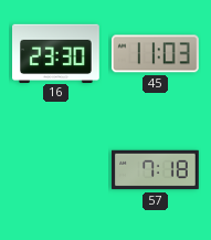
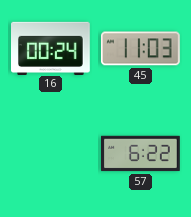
16: 23:30 -> 00:24 (51, 48)
57: 7:18 -> 6:22 (141, 154)
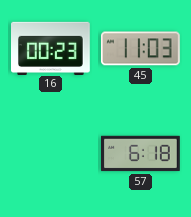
16: 00:24 -> 00:23 (51, 48)
57: 6:22 -> 6:18 (141, 154)
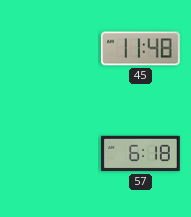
16: 00:23 -> none (51, 48)
45: 11:03 -> 11:48 (140, 49)
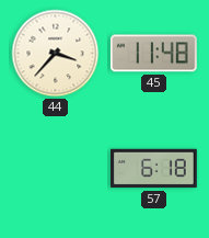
44: none -> 3:37 (56, 54)
